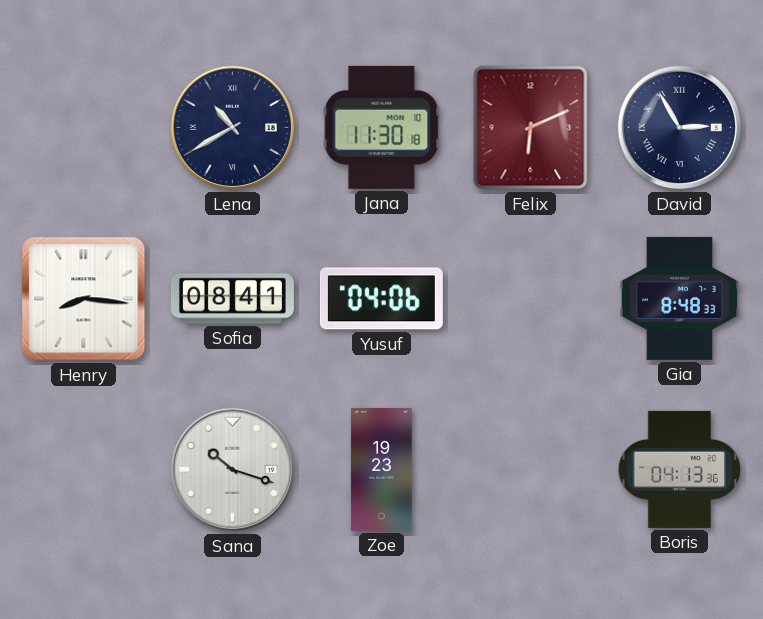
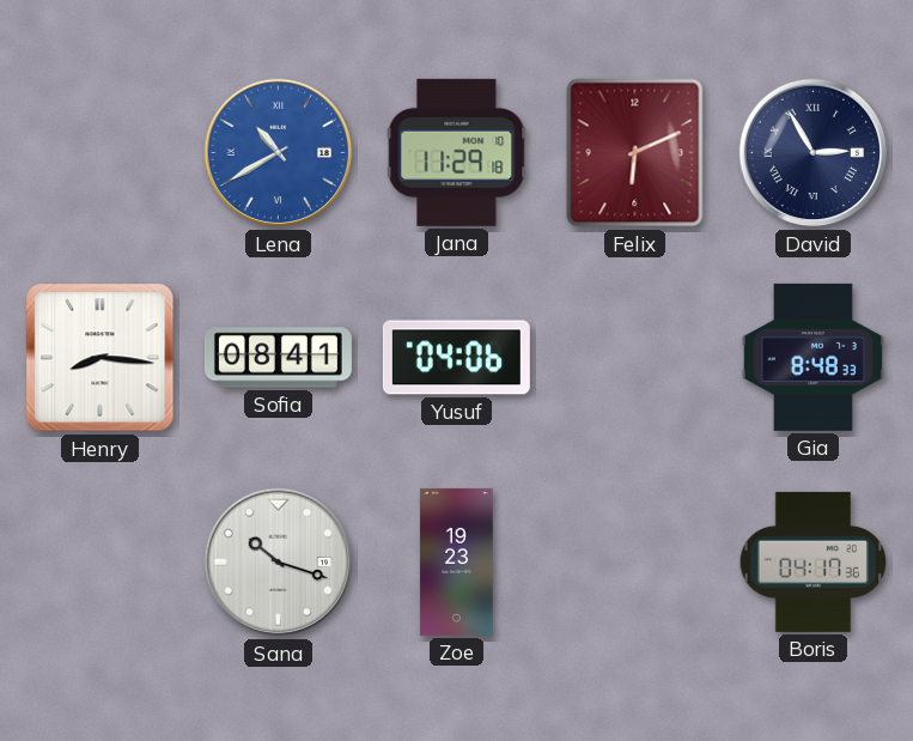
Lena dial: navy -> blue (279, 153)
Jana: 11:30 -> 11:29 (457, 152)
Boris: 04:13 -> 04:17 (814, 561)
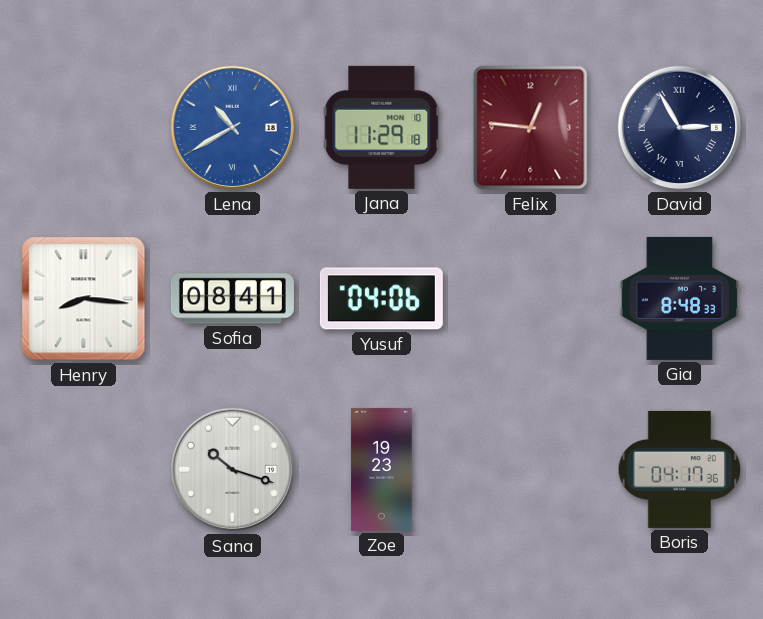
Felix: 6:11 -> 12:46 (531, 128)
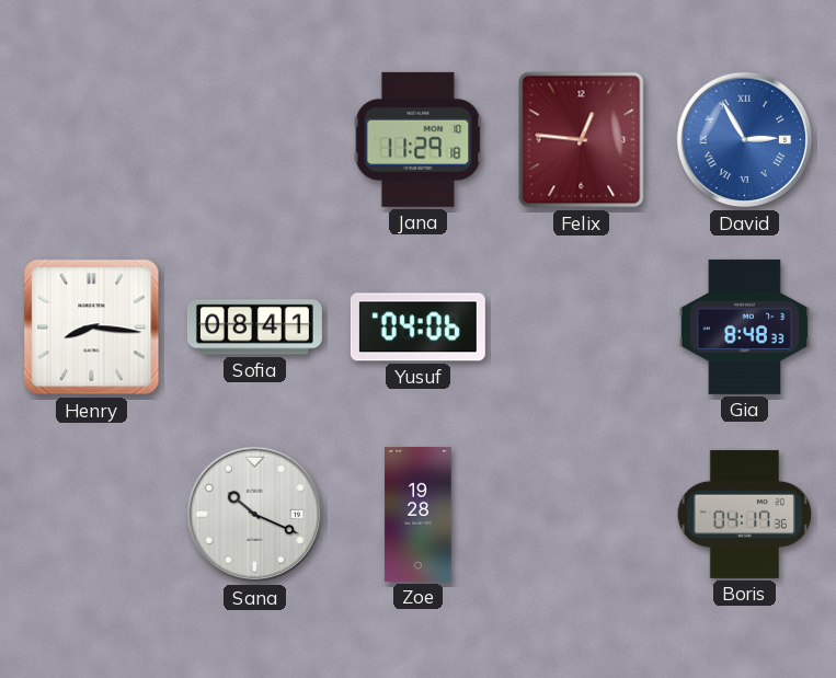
Lena: 10:40 -> none (233, 128)
David dial: navy -> blue (745, 140)
Sana: 10:18 -> 10:19 (255, 515)
Zoe: 19:23 -> 19:28 (419, 514)
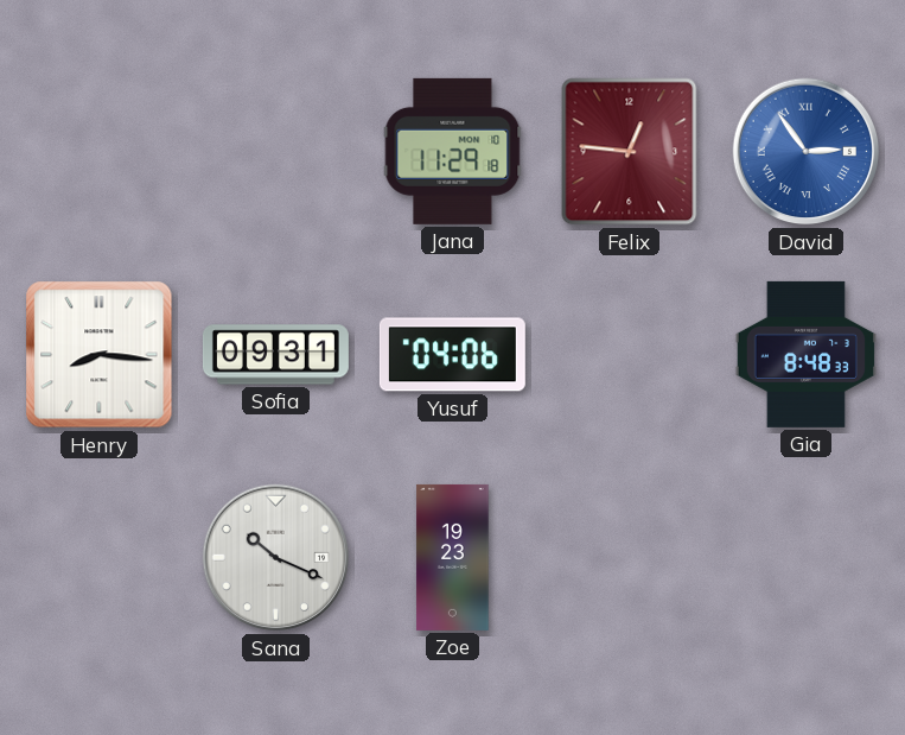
David: 2:55 -> 2:54 (807, 152)
Sofia: 08:41 -> 09:31 (275, 355)
Zoe: 19:28 -> 19:23 (453, 557)
Boris: 04:17 -> none (745, 514)
